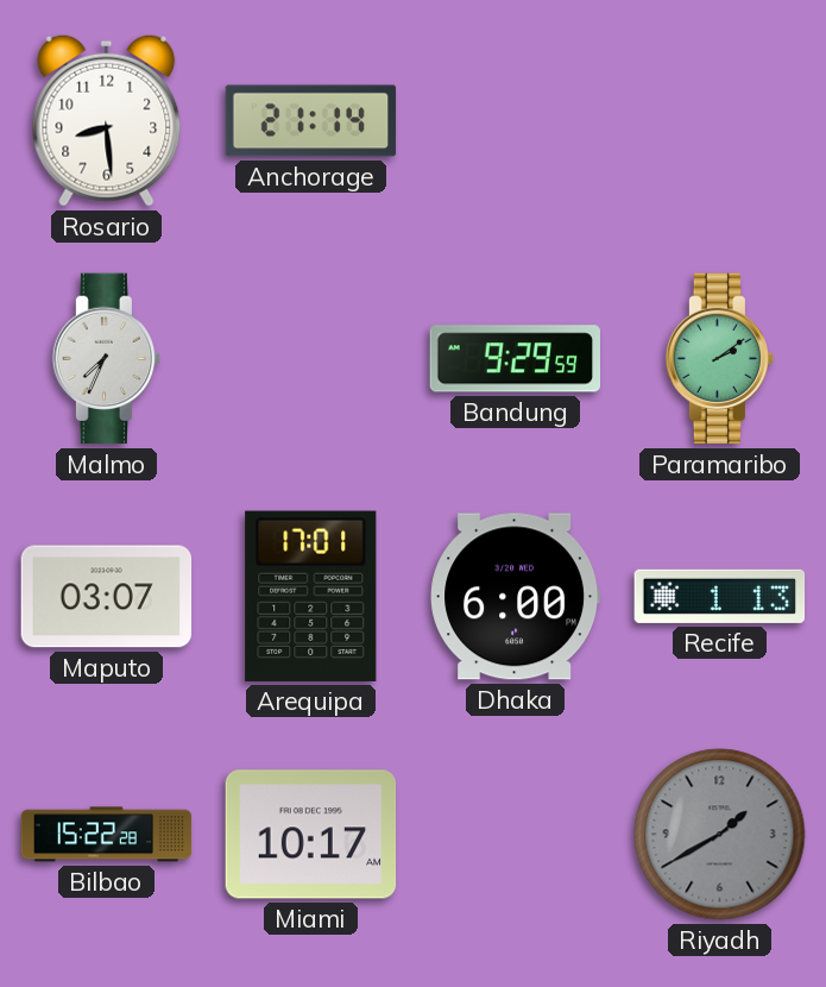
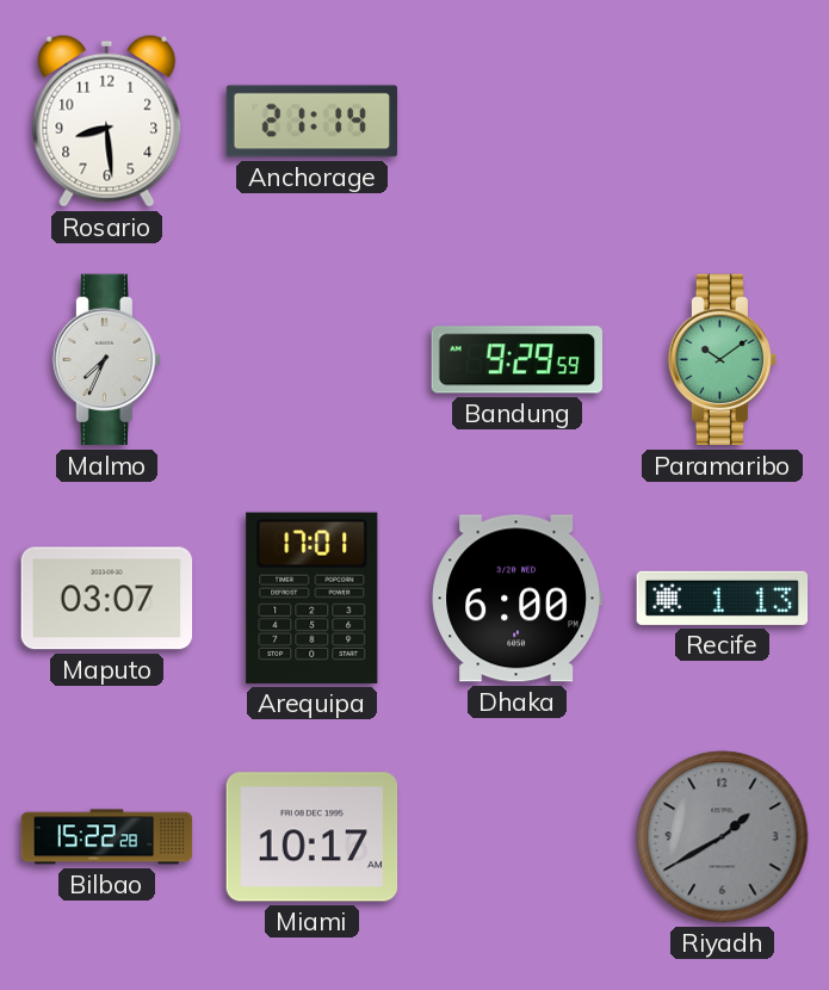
Paramaribo: 2:09 -> 10:09 (723, 360)
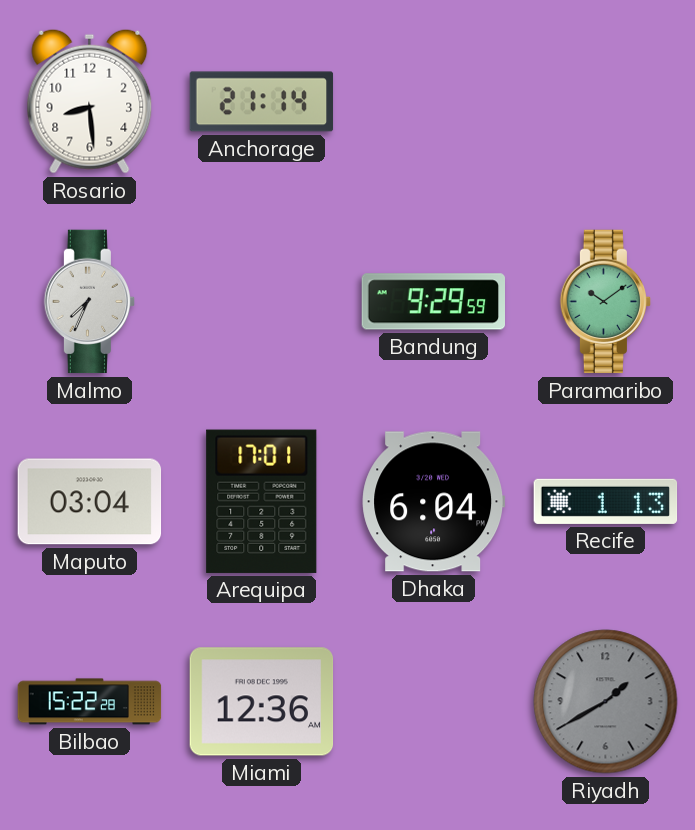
Maputo: 03:07 -> 03:04 (90, 502)
Dhaka: 6:00 -> 6:04 (434, 502)
Miami: 10:17 -> 12:36 (262, 702)
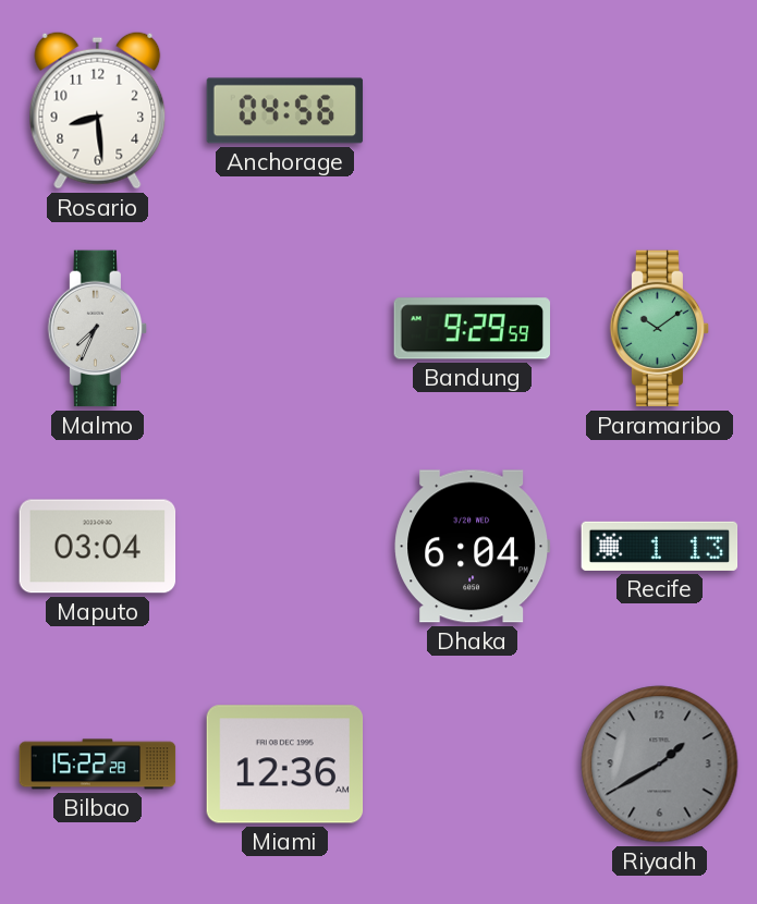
Anchorage: 21:14 -> 04:56 (285, 111)
Arequipa: 17:01 -> none (262, 501)
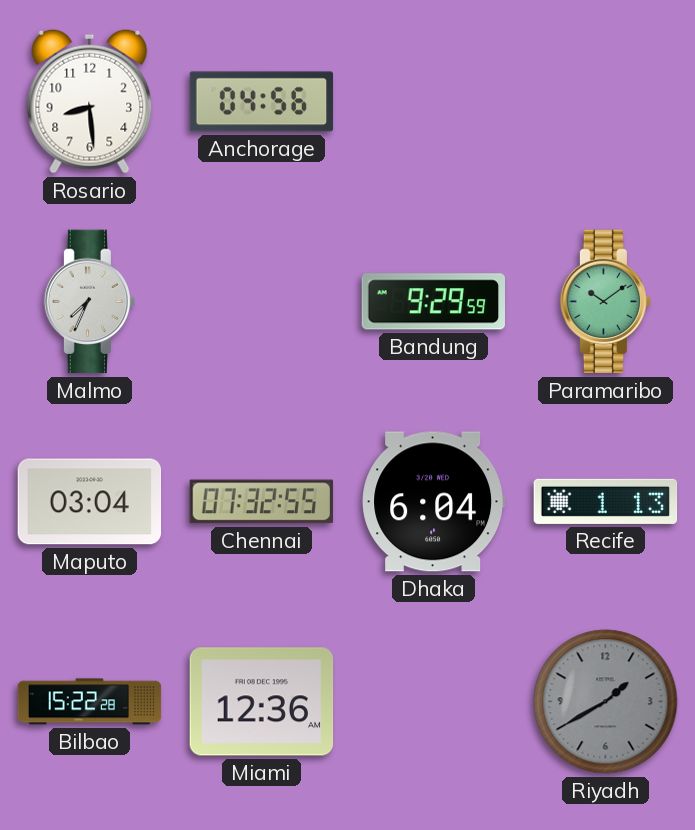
Chennai: none -> 07:32 (262, 502)
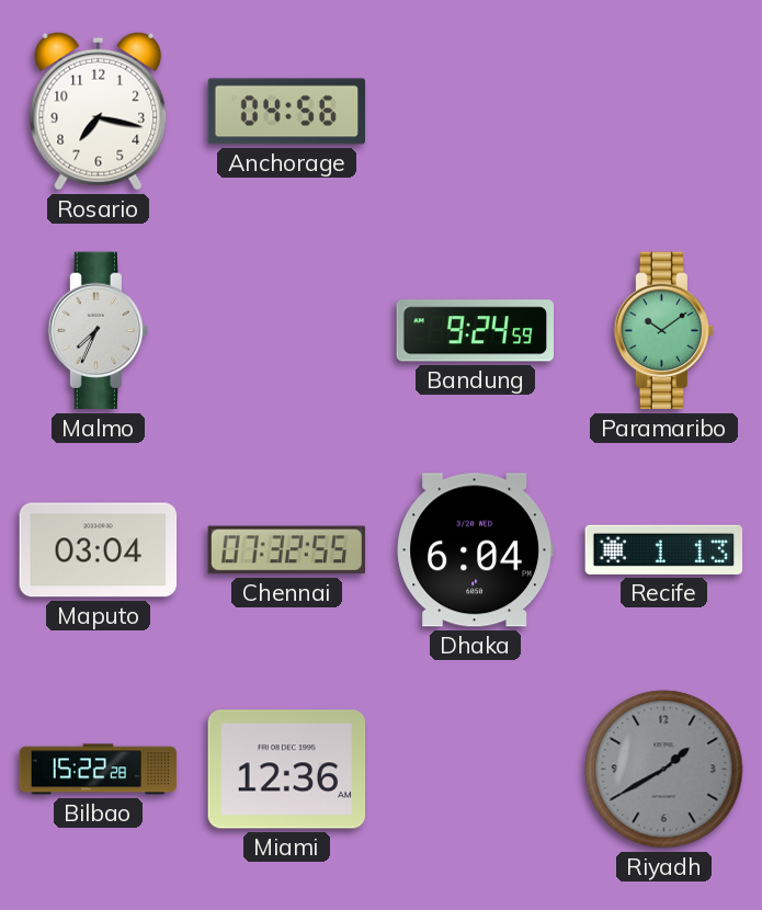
Rosario: 8:29 -> 7:17 (99, 111)
Bandung: 9:29 -> 9:24 (475, 331)
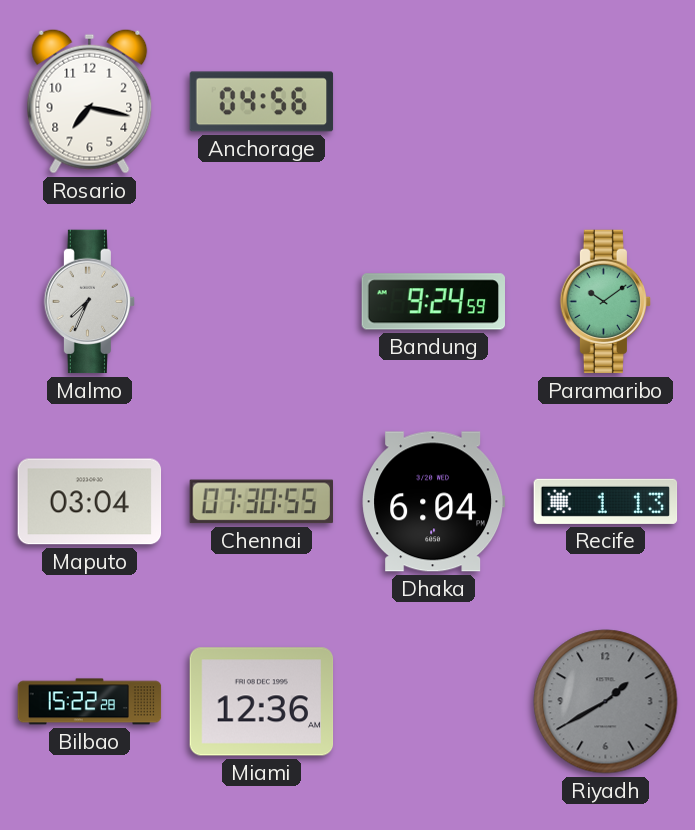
Chennai: 07:32 -> 07:30 (262, 502)
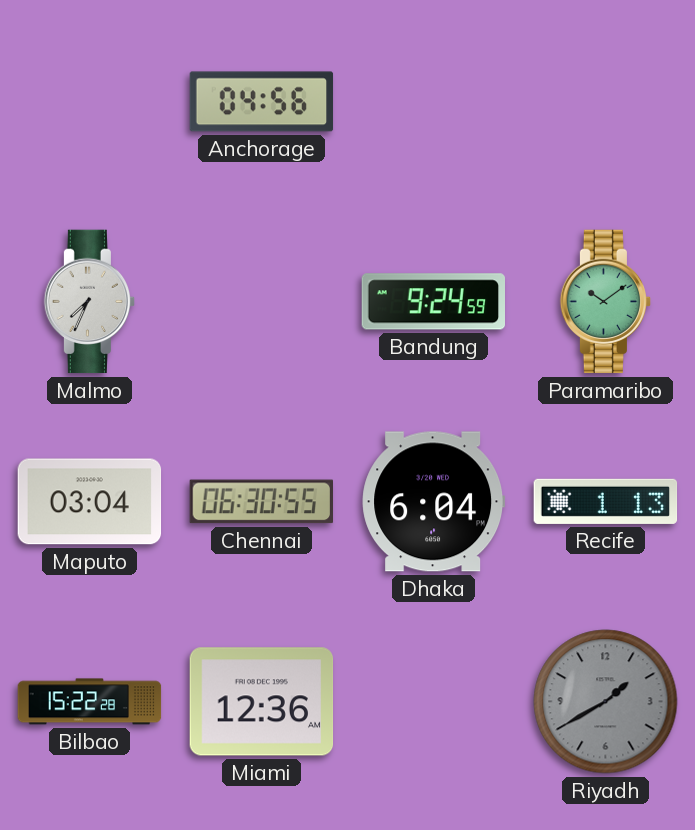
Rosario: 7:17 -> none (90, 101)
Chennai: 07:30 -> 06:30 (262, 502)
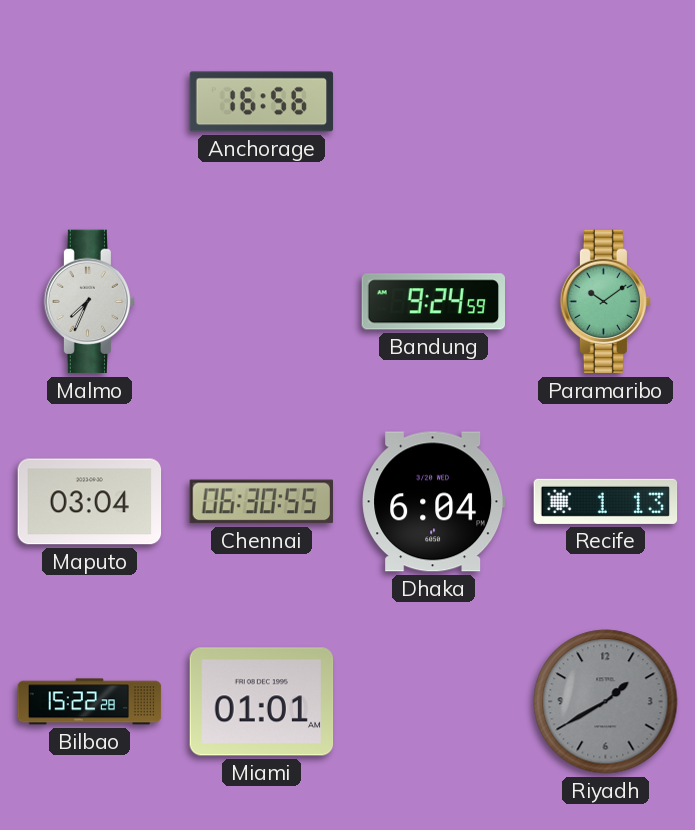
Anchorage: 04:56 -> 16:56 (262, 102)
Miami: 12:36 -> 01:01 (262, 702)
